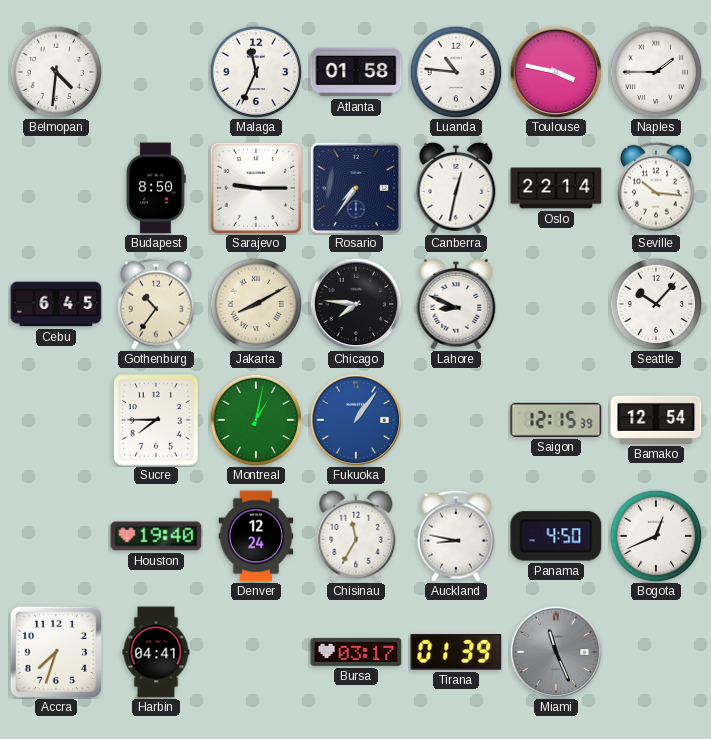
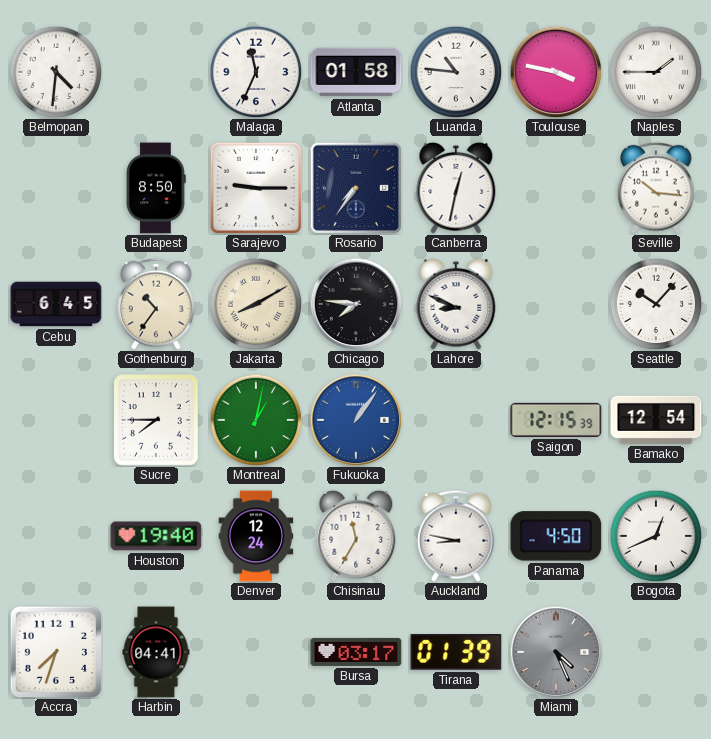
Oslo: 22:14 -> none (556, 188)
Miami: 11:26 -> 4:26 (556, 652)
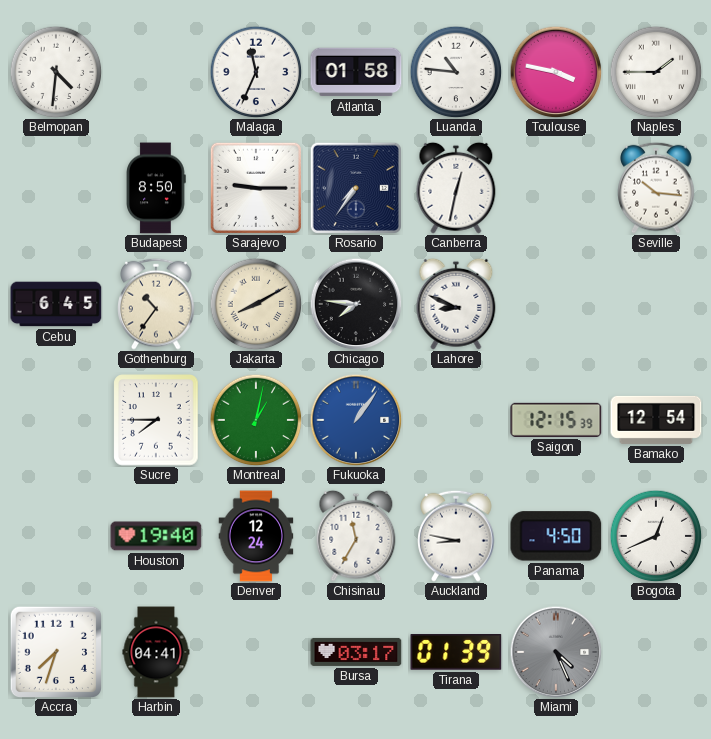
Seattle: 10:07 -> none (656, 304)
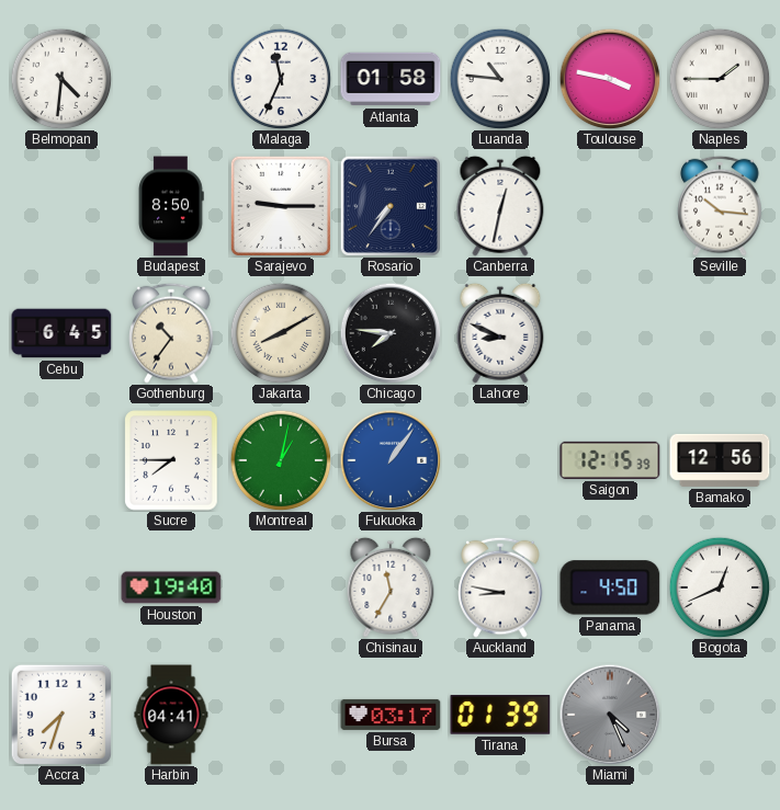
Bamako: 12:54 -> 12:56 (720, 460)
Denver: 12:24 -> none (256, 536)
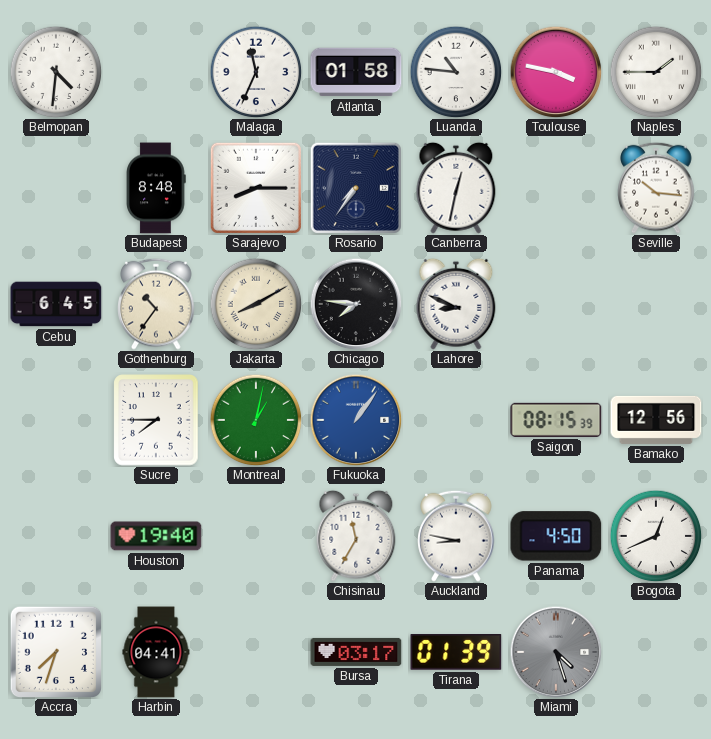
Budapest: 8:50 -> 8:48 (156, 188)
Sarajevo: 9:15 -> 8:15 (256, 188)
Saigon: 12:15 -> 08:15 (556, 420)
Miami: 4:26 -> 4:27 (556, 652)
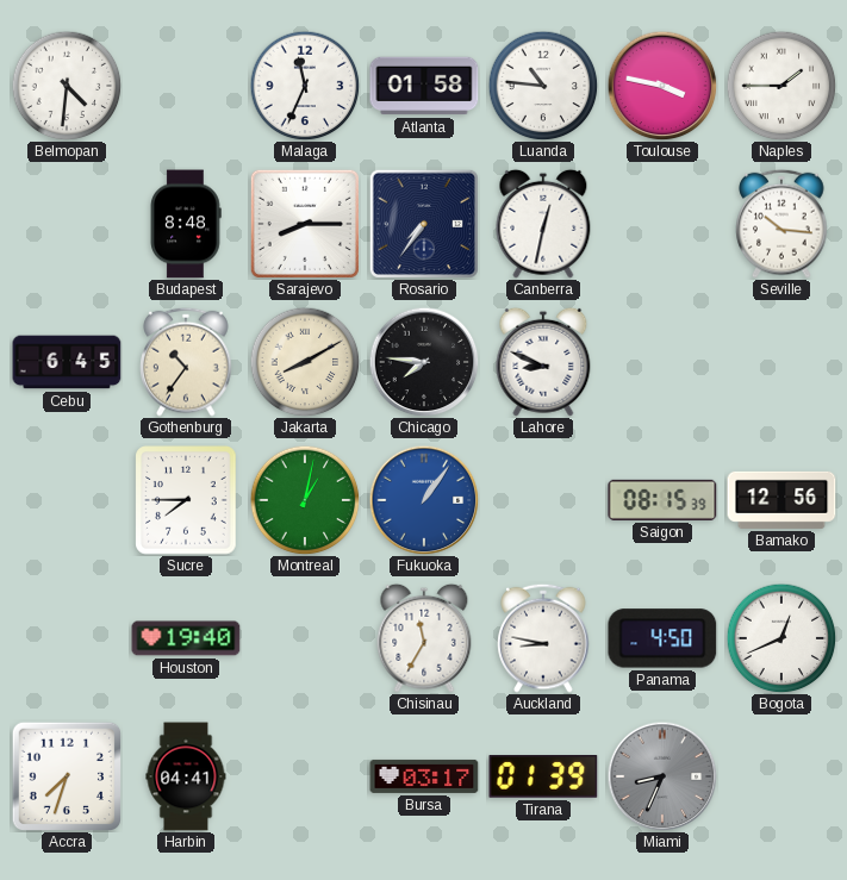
Miami: 4:27 -> 8:34 (662, 776)
